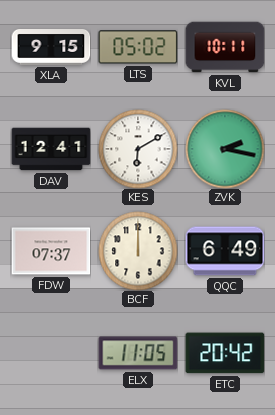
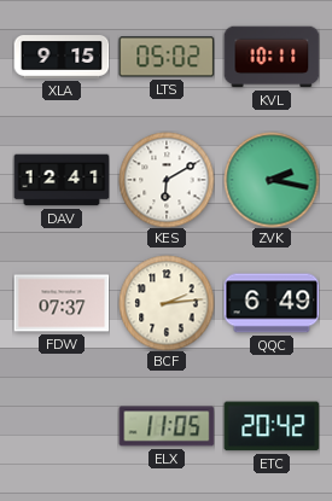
BCF: 12:00 -> 2:14 (167, 303)
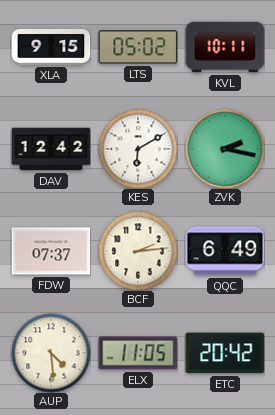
DAV: 12:41 -> 12:42 (51, 149)
AUP: none -> 4:29 (51, 353)
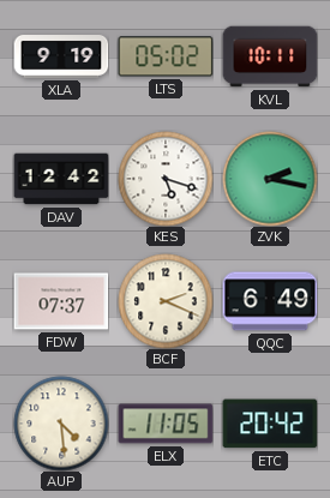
XLA: 9:15 -> 9:19 (61, 58)
KES: 6:10 -> 5:18 (166, 179)
BCF: 2:14 -> 2:19 (166, 301)
